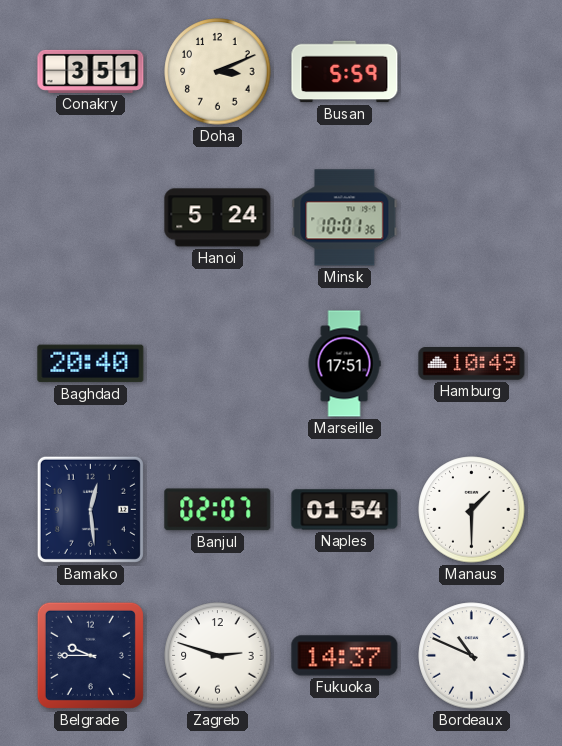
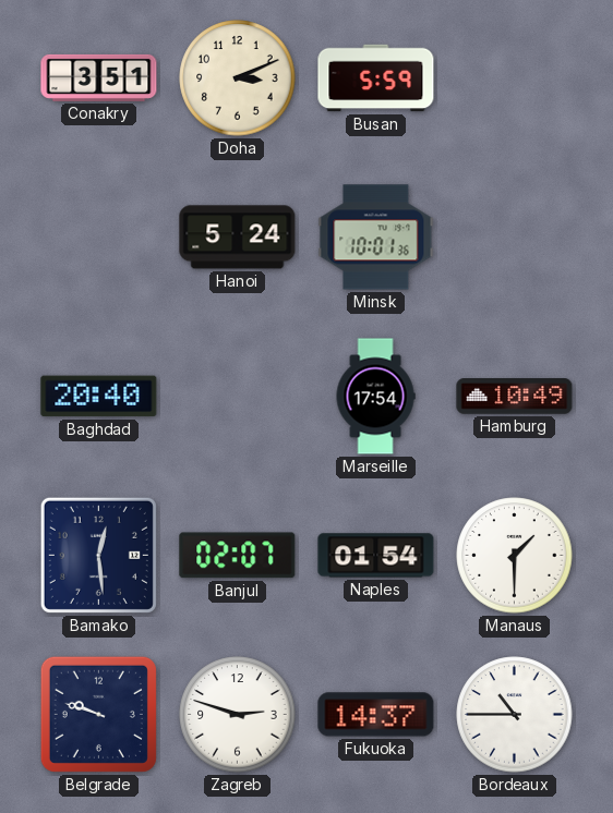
Marseille: 17:51 -> 17:54 (375, 397)
Belgrade: 9:45 -> 9:48 (98, 714)
Bordeaux: 10:49 -> 10:45 (515, 715)
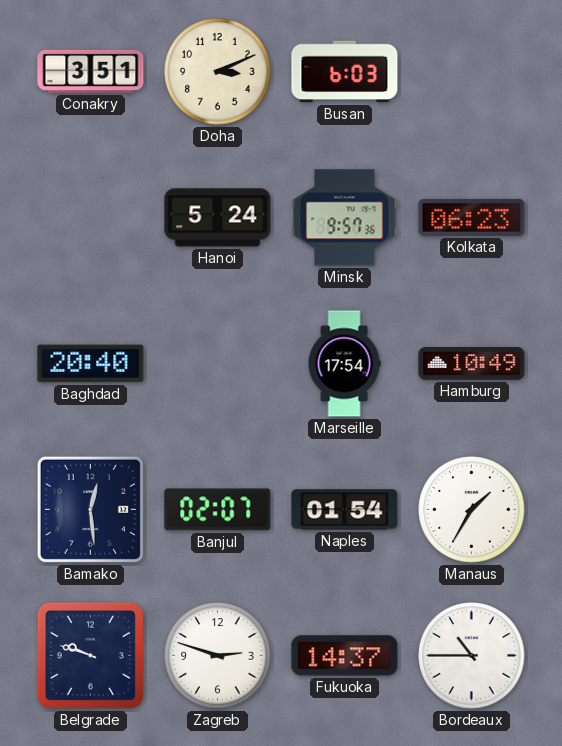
Busan: 5:59 -> 6:03 (345, 72)
Minsk: 10:01 -> 9:57 (345, 218)
Kolkata: none -> 06:23 (472, 217)
Manaus: 1:30 -> 1:35 (472, 510)
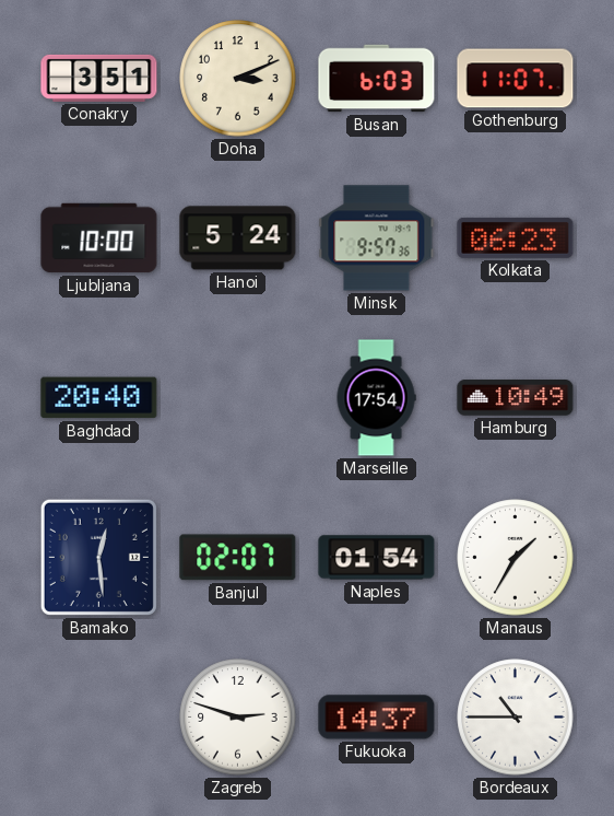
Gothenburg: none -> 11:07 (516, 79)
Ljubljana: none -> 10:00 (99, 238)
Belgrade: 9:48 -> none (90, 655)
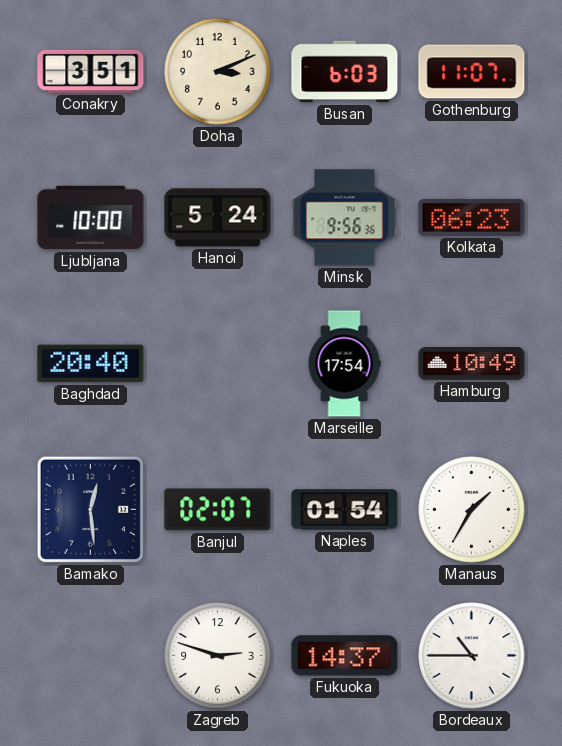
Minsk: 9:57 -> 9:56 (345, 218)
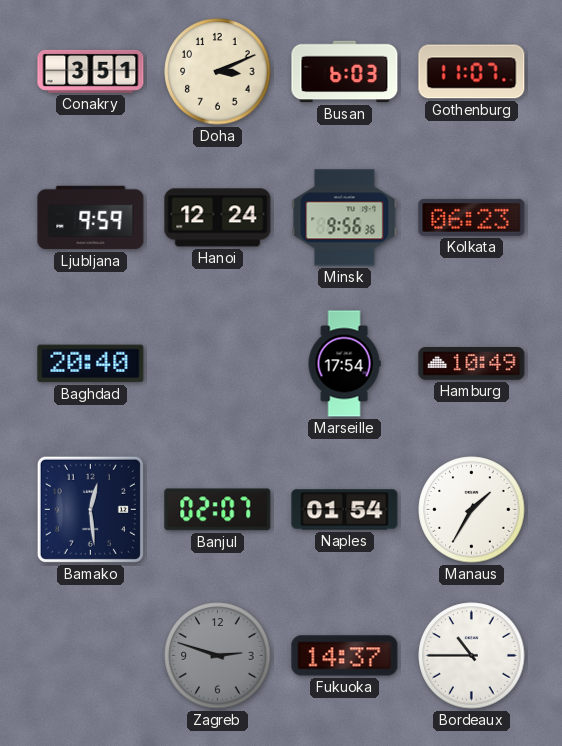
Ljubljana: 10:00 -> 9:59 (91, 218)
Hanoi: 5:24 -> 12:24 (218, 218)
Zagreb dial: white -> grey (218, 656)
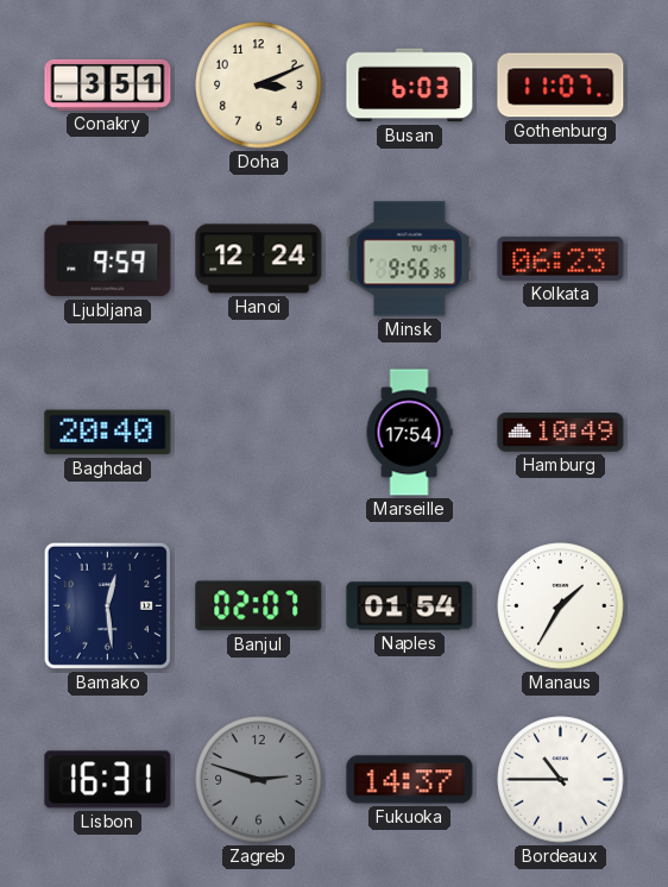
Lisbon: none -> 16:31 (108, 780)
